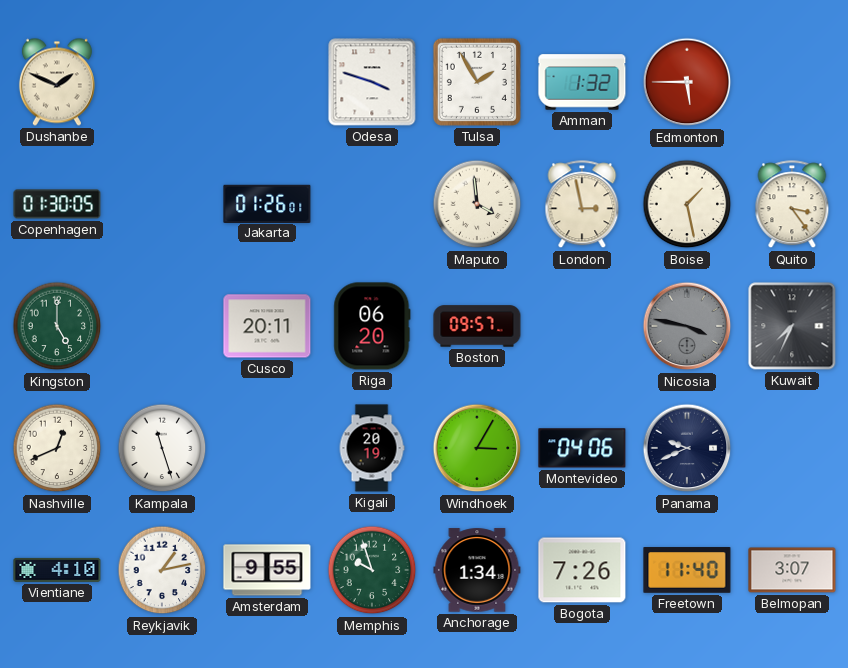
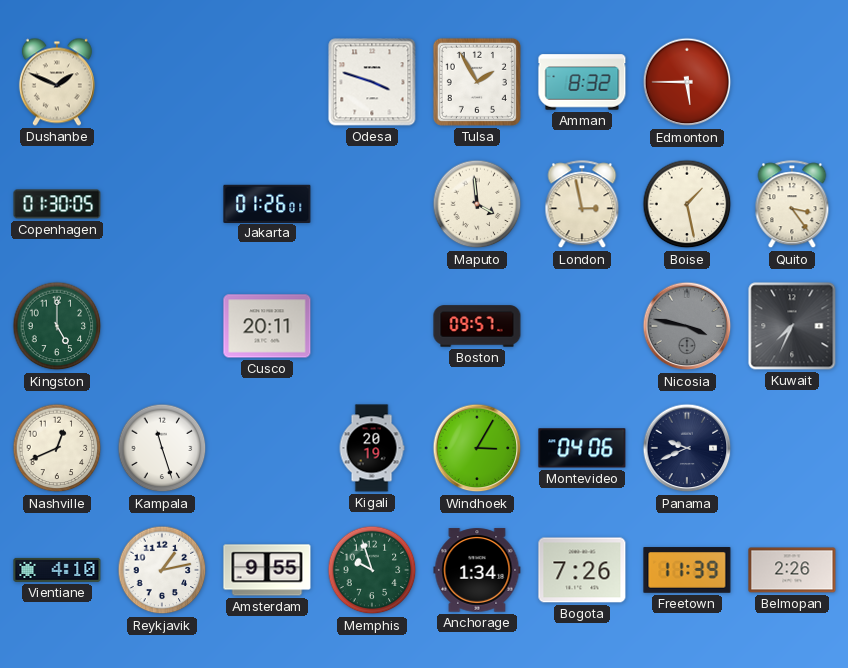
Amman: 1:32 -> 8:32 (582, 82)
Riga: 06:20 -> none (372, 326)
Freetown: 11:40 -> 11:39 (687, 570)
Belmopan: 3:07 -> 2:26 (792, 570)
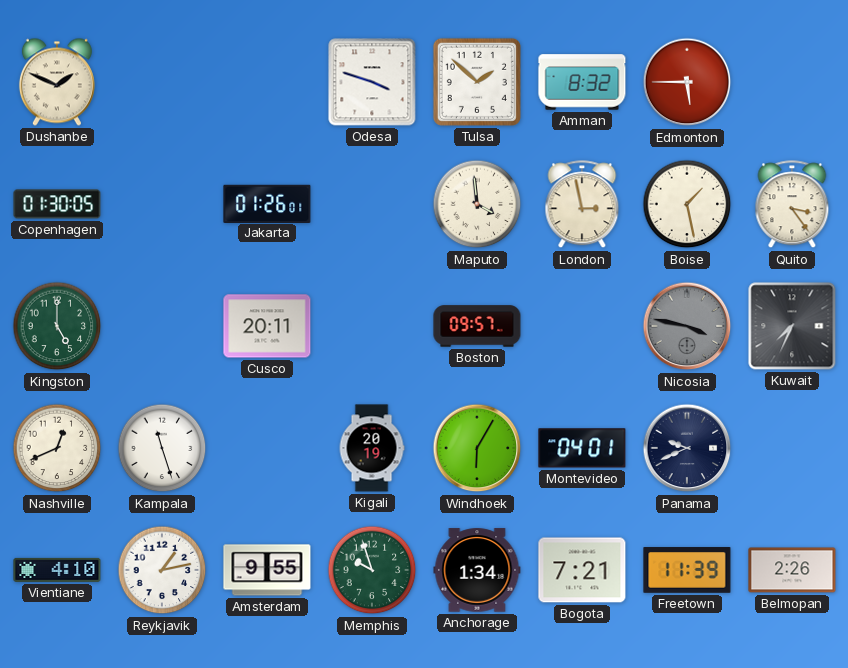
Tulsa: 1:55 -> 1:52 (477, 82)
Windhoek: 3:05 -> 6:05 (477, 448)
Montevideo: 04:06 -> 04:01 (582, 448)
Bogota: 7:26 -> 7:21 (582, 570)
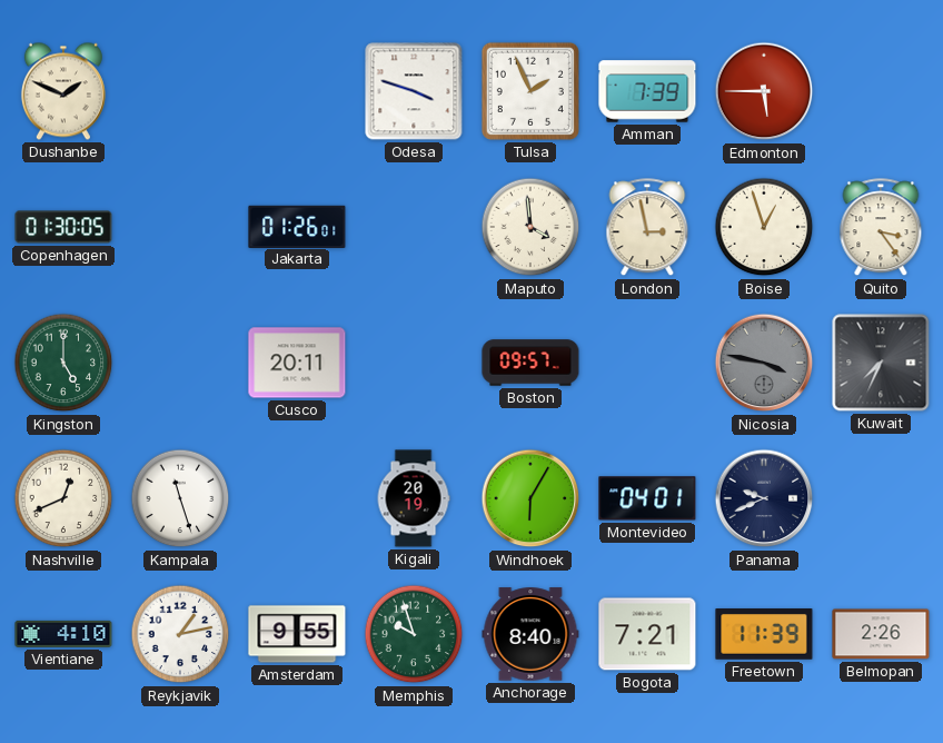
Tulsa: 1:52 -> 1:56 (530, 91)
Amman: 8:32 -> 7:39 (647, 91)
Boise: 1:28 -> 12:57 (764, 227)
Anchorage: 1:34 -> 8:40 (530, 634)
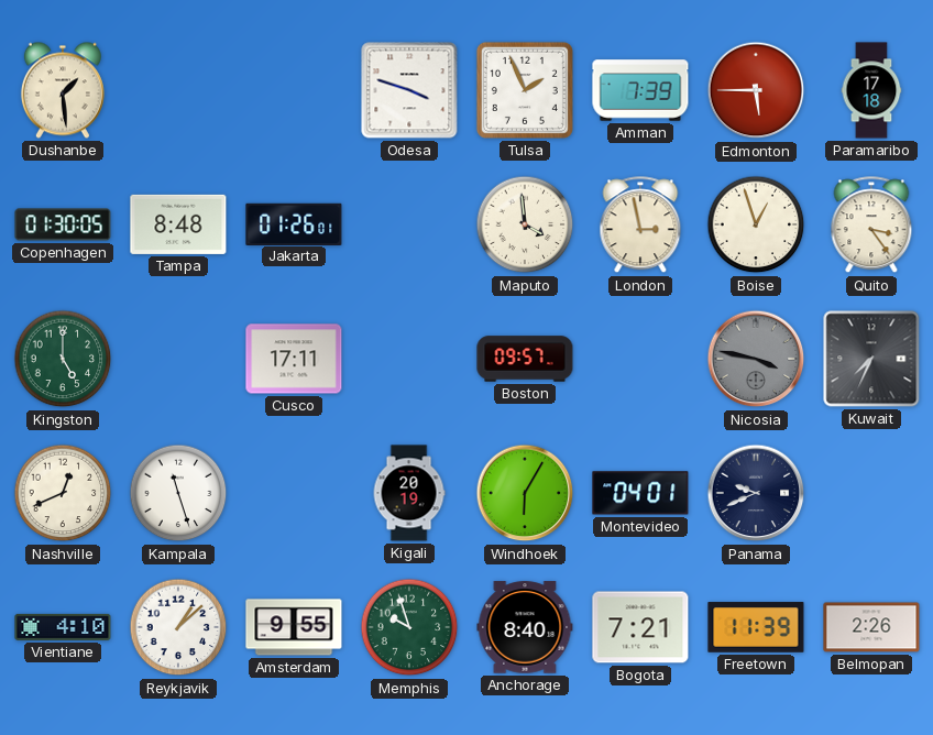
Dushanbe: 1:49 -> 1:29 (63, 90)
Paramaribo: none -> 17:18 (871, 90)
Tampa: none -> 8:48 (178, 224)
Cusco: 20:11 -> 17:11 (294, 359)
Reykjavik: 1:13 -> 1:08 (178, 627)
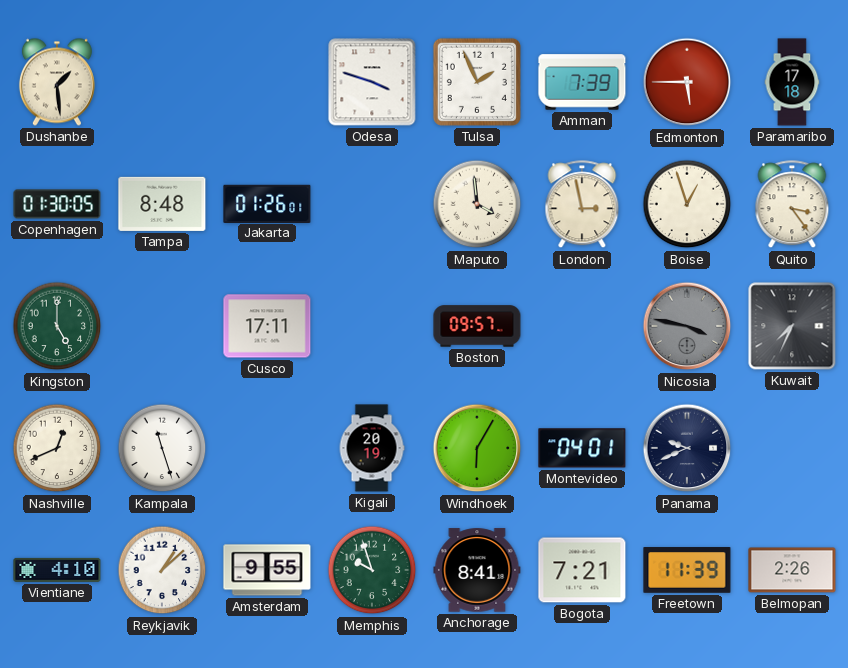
Anchorage: 8:40 -> 8:41 (477, 570)
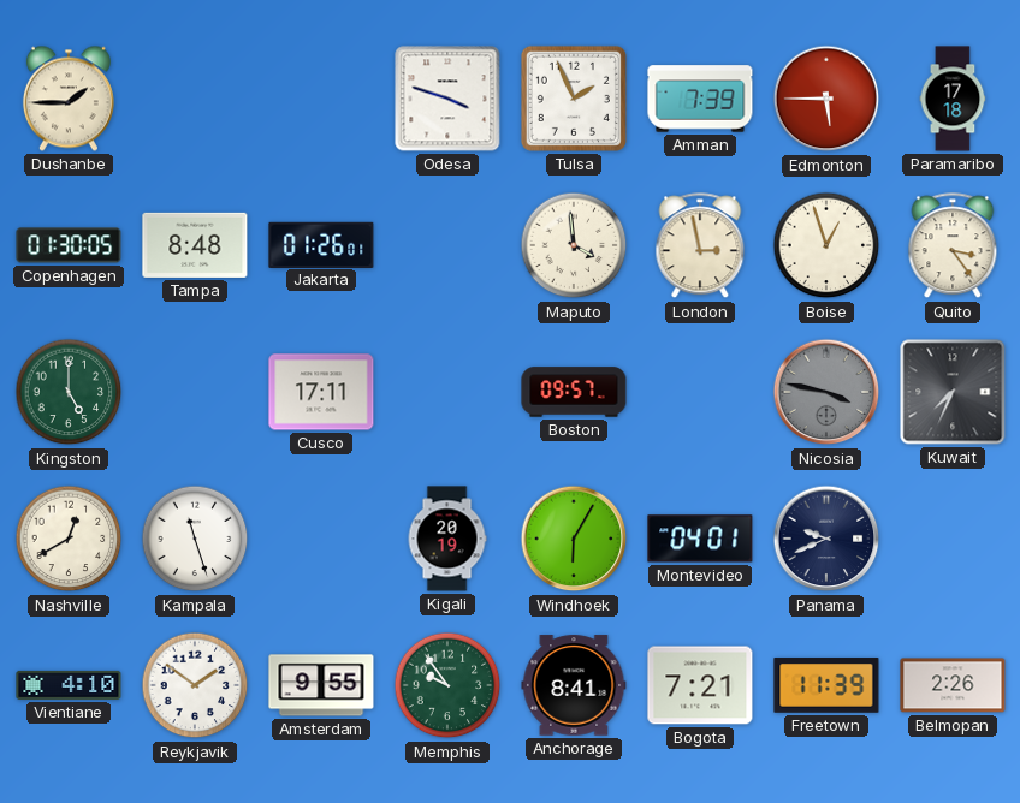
Dushanbe: 1:29 -> 1:45 (69, 99)
Nashville: 12:41 -> 12:40 (69, 539)
Reykjavik: 1:08 -> 1:51 (195, 685)
Memphis: 9:57 -> 9:54 (447, 685)
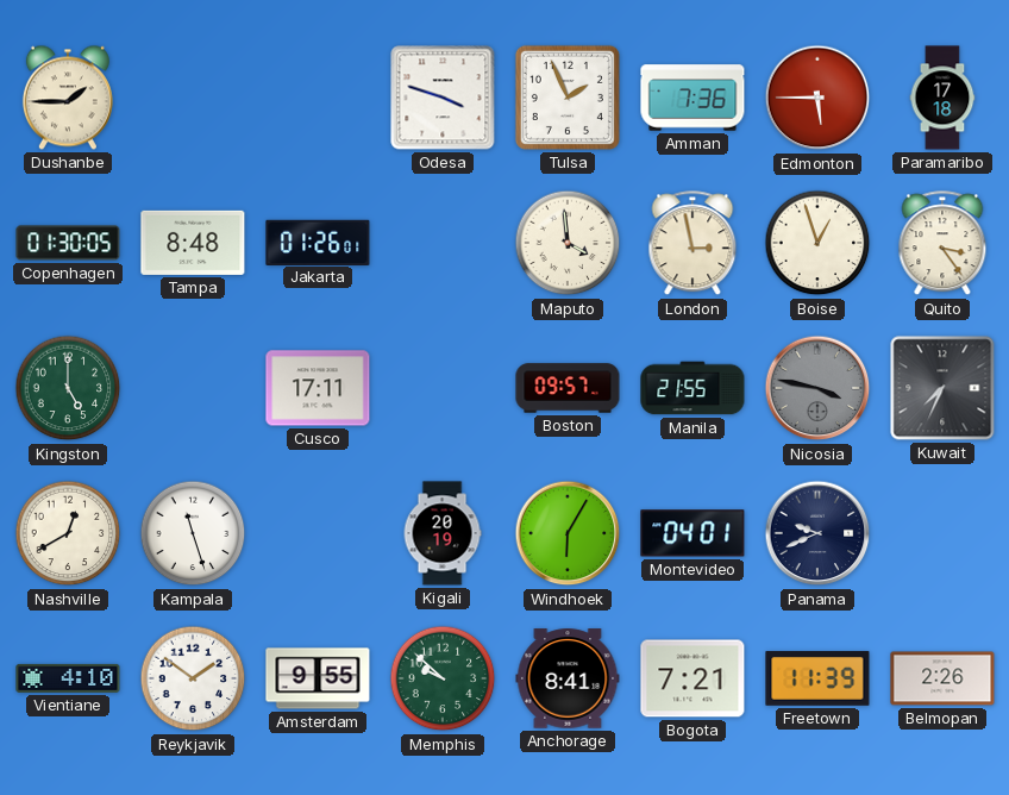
Amman: 7:39 -> 7:36 (692, 98)
Manila: none -> 21:55 (692, 388)
Memphis: 9:54 -> 9:52 (443, 678)
